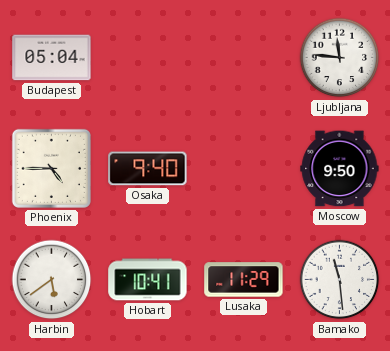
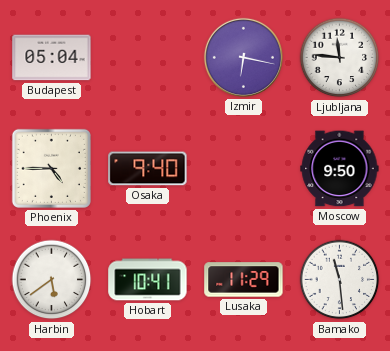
Izmir: none -> 6:17 (243, 57)
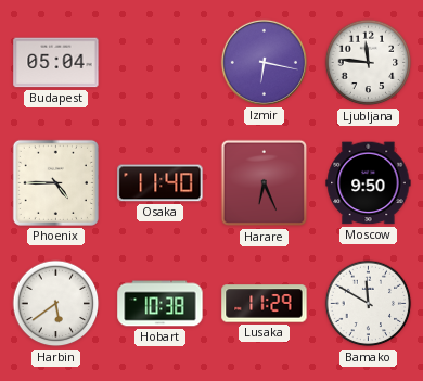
Osaka: 9:40 -> 11:40 (161, 183)
Harare: none -> 6:26 (265, 183)
Hobart: 10:41 -> 10:38 (161, 304)
Bamako: 11:29 -> 11:50 (369, 304)
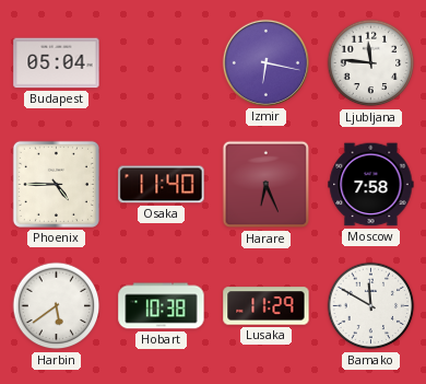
Moscow: 9:50 -> 7:58 (371, 185)
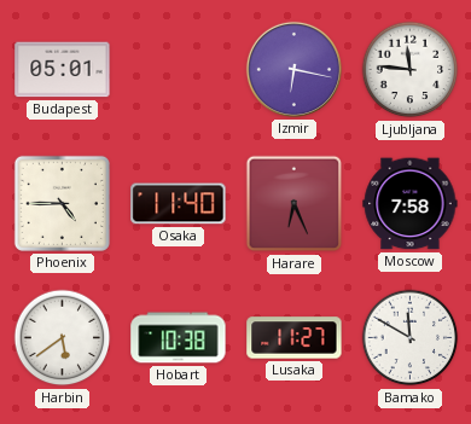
Budapest: 05:04 -> 05:01 (63, 70)
Lusaka: 11:29 -> 11:27 (295, 338)
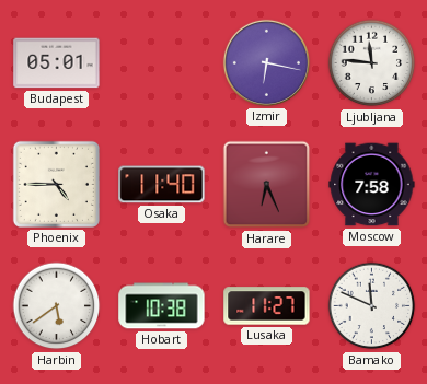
Bamako: 11:50 -> 11:49 (372, 306)
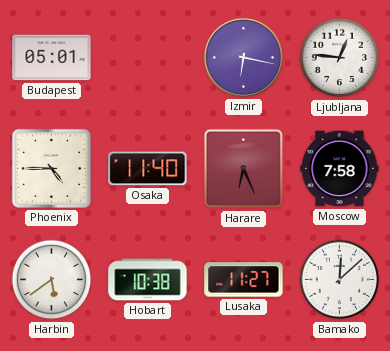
Ljubljana: 11:46 -> 12:46 (340, 58)
Bamako: 11:49 -> 12:08 (340, 280)
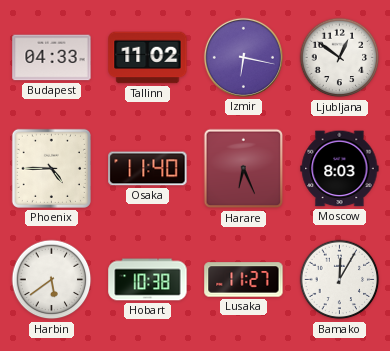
Budapest: 05:01 -> 04:33 (52, 58)
Tallinn: none -> 11:02 (148, 58)
Ljubljana: 12:46 -> 12:51 (340, 58)
Moscow: 7:58 -> 8:03 (340, 169)
Bamako: 12:08 -> 12:05 (340, 280)
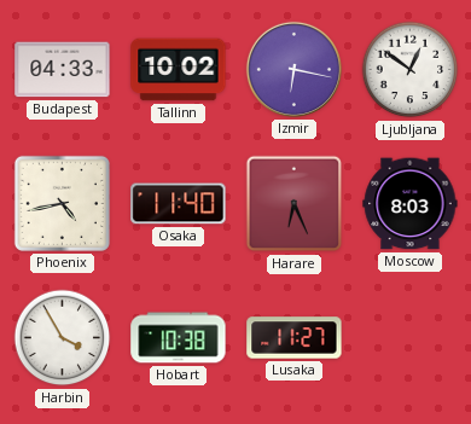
Tallinn: 11:02 -> 10:02 (179, 70)
Phoenix: 4:45 -> 4:43 (62, 203)
Harbin: 5:39 -> 3:55 (63, 338)
Bamako: 12:05 -> none (340, 280)
